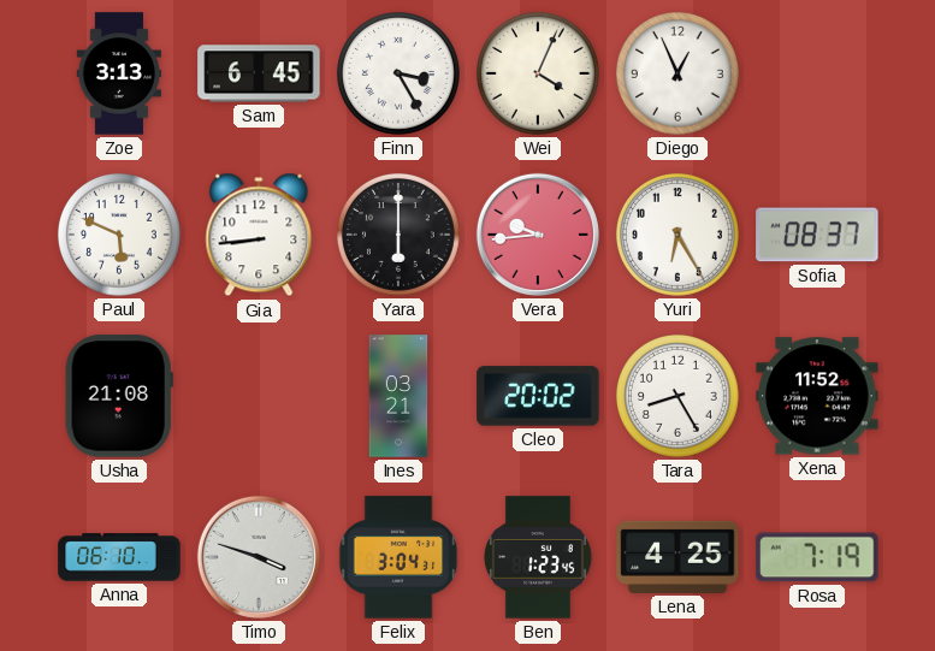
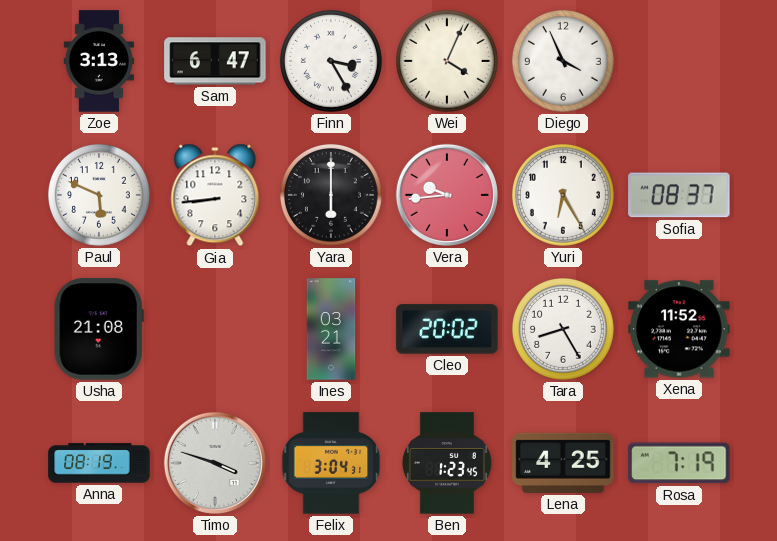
Sam: 6:45 -> 6:47 (215, 61)
Diego: 12:56 -> 3:56 (563, 61)
Anna: 06:10 -> 08:19 (99, 463)
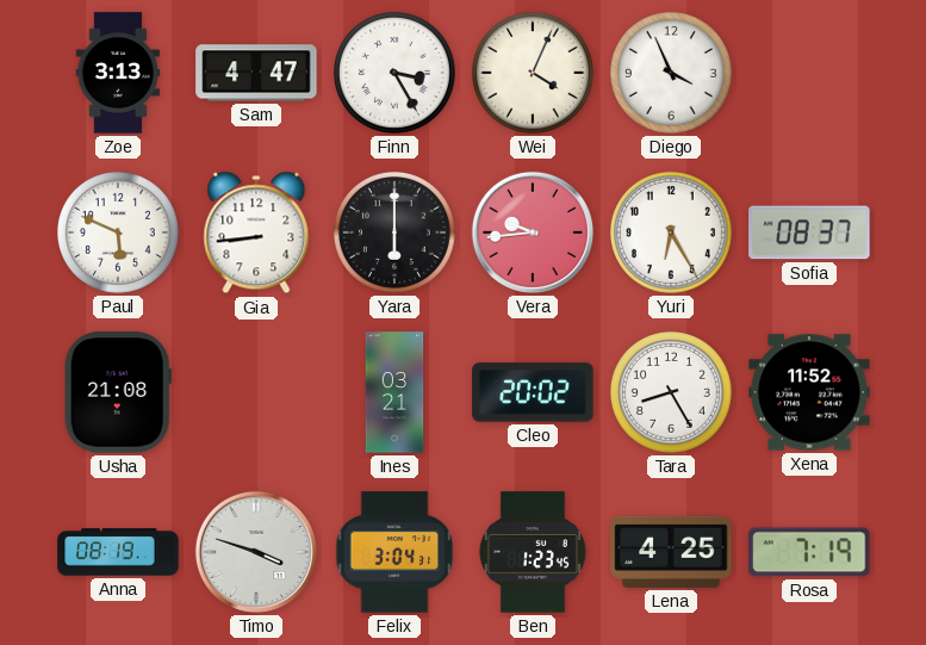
Sam: 6:47 -> 4:47 (256, 73)
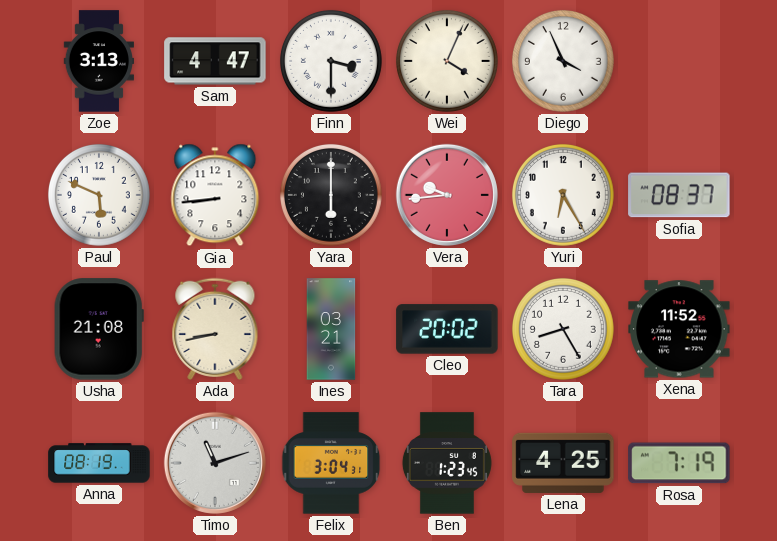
Finn: 3:25 -> 3:30 (331, 61)
Ada: none -> 8:43 (215, 329)
Timo: 3:48 -> 11:12 (215, 463)
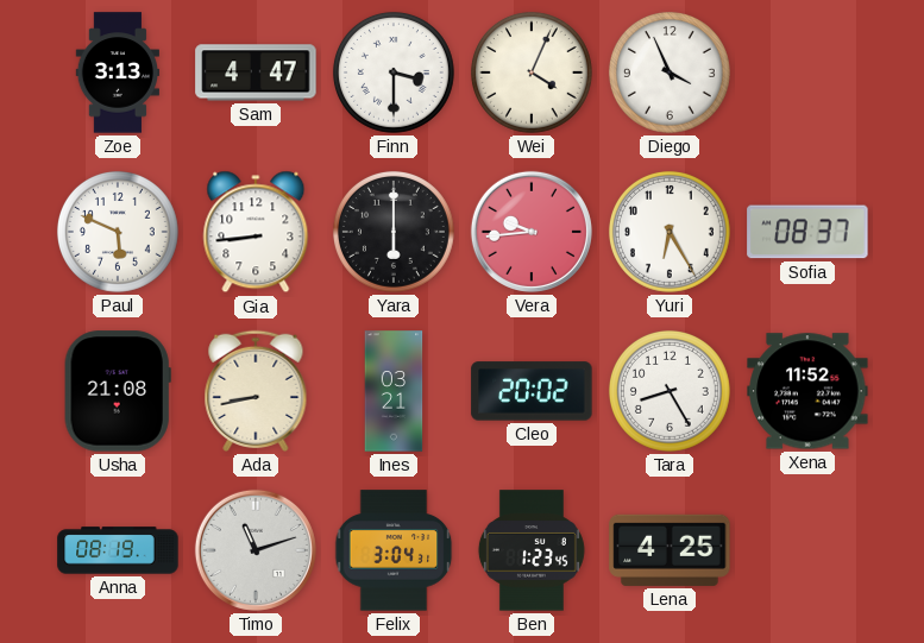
Rosa: 7:19 -> none (679, 463)
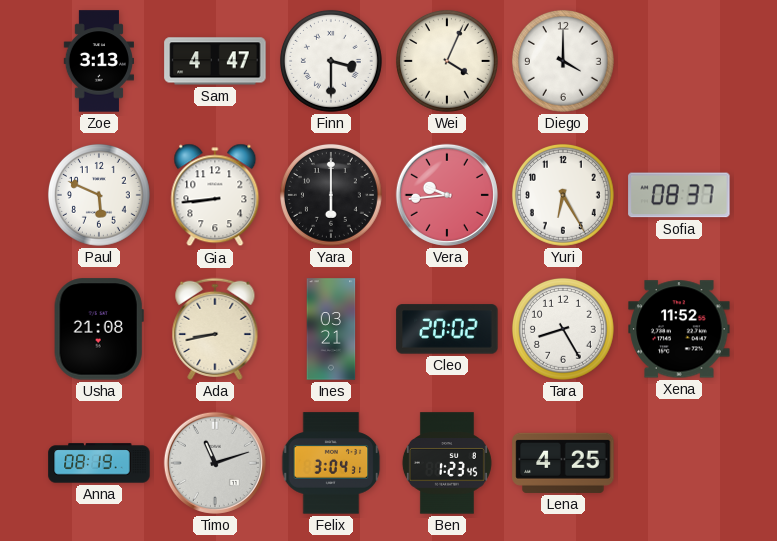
Diego: 3:56 -> 4:00 (563, 61)
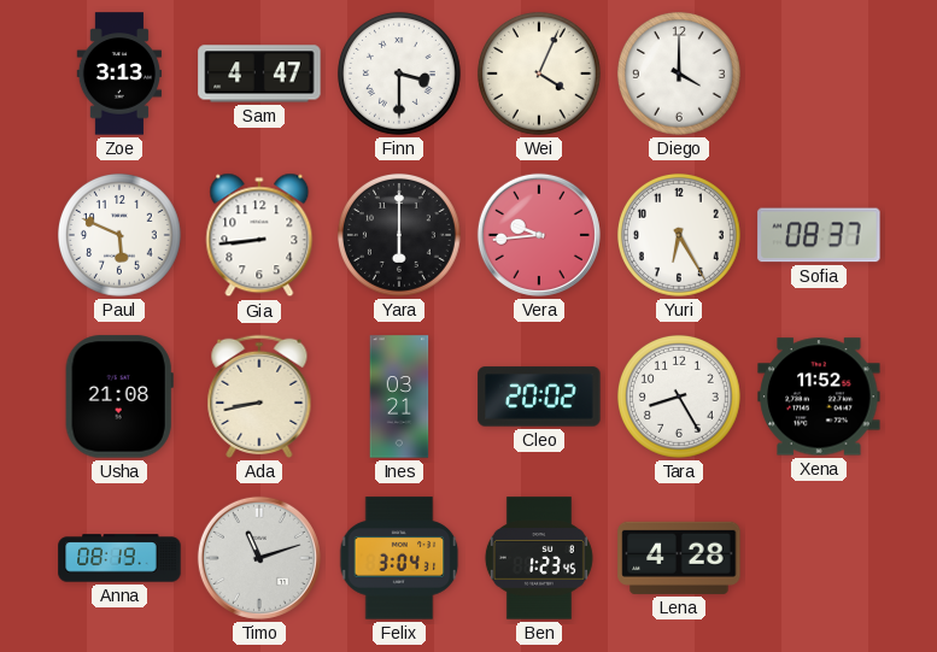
Lena: 4:25 -> 4:28 (679, 558)
